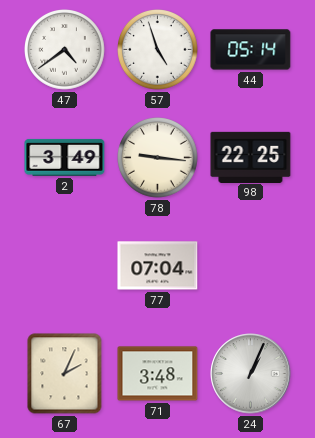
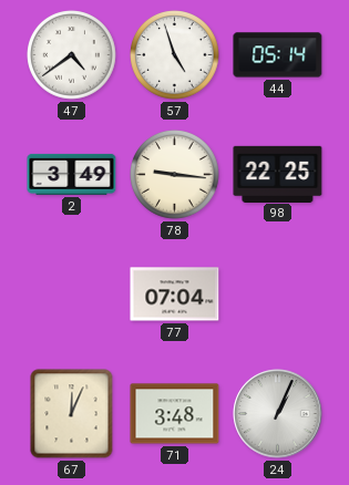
67: 2:04 -> 12:04 (72, 414)
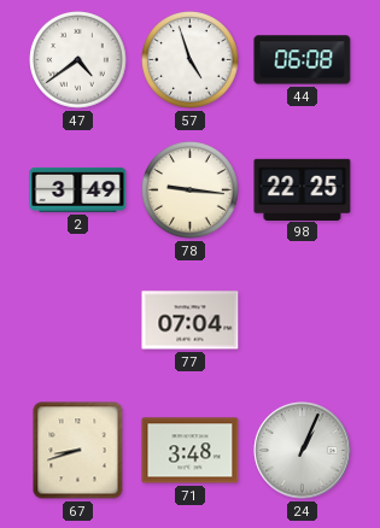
44: 05:14 -> 06:08 (303, 60)
67: 12:04 -> 8:42 (78, 451)
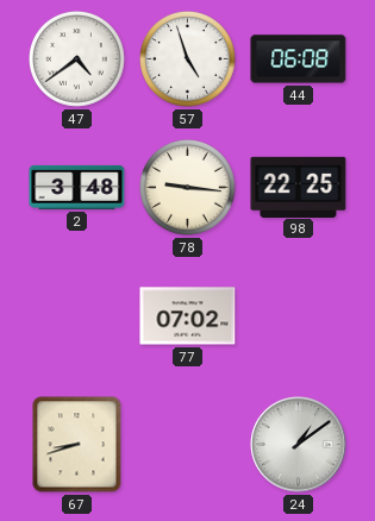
2: 3:49 -> 3:48 (77, 187)
77: 07:04 -> 07:02 (188, 316)
71: 3:48 -> none (191, 451)
24: 1:04 -> 1:09 (299, 445)
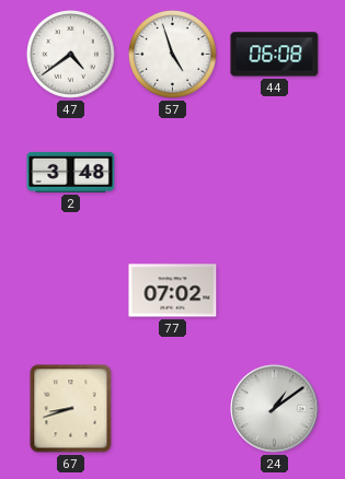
78: 9:16 -> none (188, 188)
98: 22:25 -> none (299, 187)
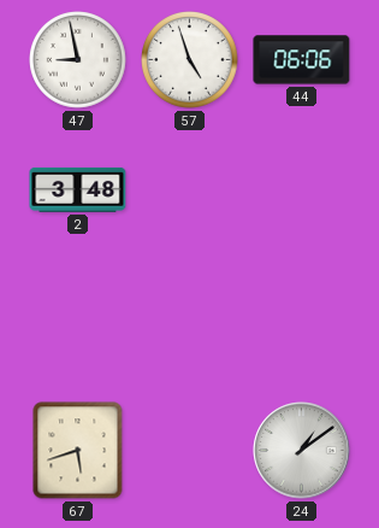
47: 4:39 -> 8:58 (78, 60)
44: 06:08 -> 06:06 (302, 60)
77: 07:02 -> none (173, 291)
67: 8:42 -> 5:42 (78, 451)
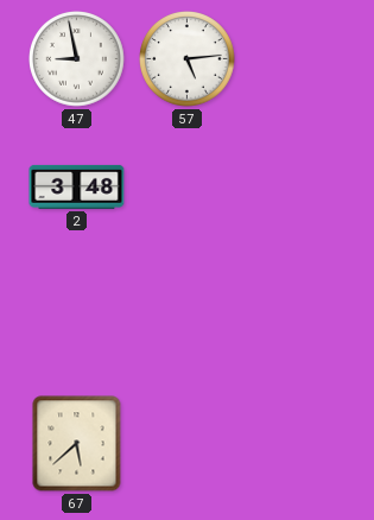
57: 4:57 -> 5:14 (188, 59)
44: 06:06 -> none (302, 60)
67: 5:42 -> 5:38 (77, 444)
24: 1:09 -> none (302, 451)
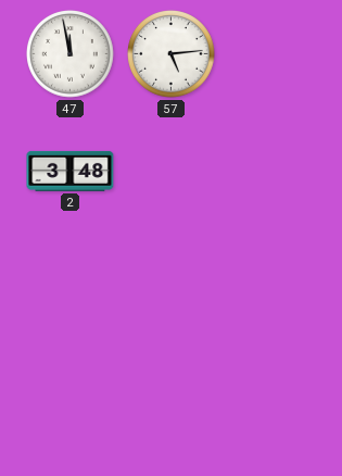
47: 8:58 -> 11:58 (71, 54)
67: 5:38 -> none (77, 444)
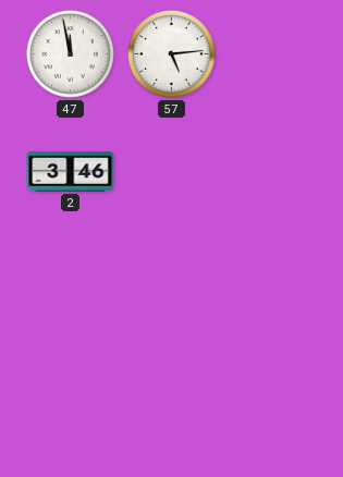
2: 3:48 -> 3:46 (71, 171)
